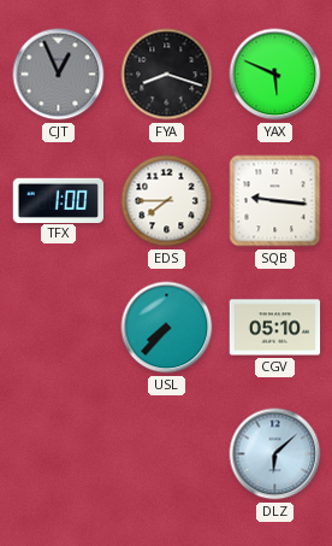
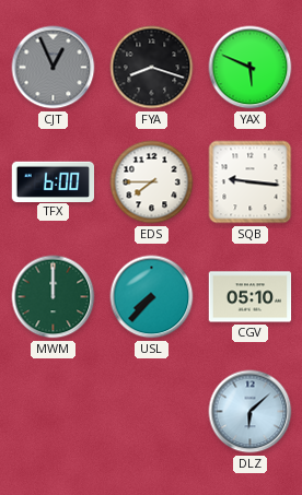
TFX: 1:00 -> 6:00 (53, 181)
MWM: none -> 12:00 (54, 297)
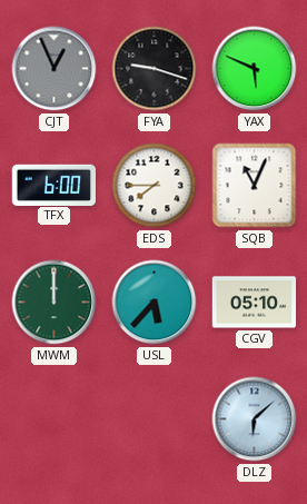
FYA: 8:18 -> 9:18 (155, 69)
SQB: 9:16 -> 11:04 (255, 186)
USL: 7:37 -> 5:37 (155, 303)
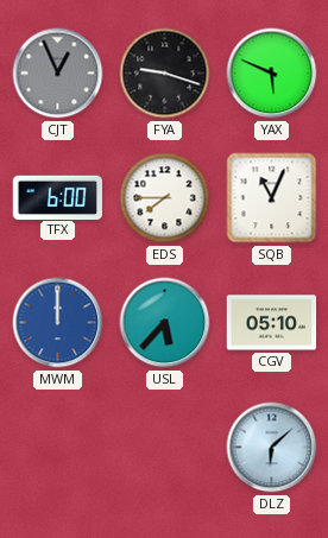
MWM dial: green -> blue (58, 323)
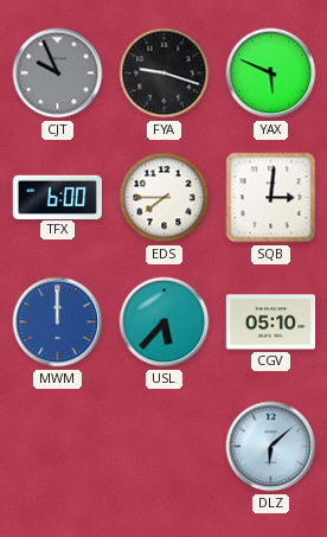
CJT: 12:56 -> 9:56 (58, 73)
SQB: 11:04 -> 3:01 (271, 198)
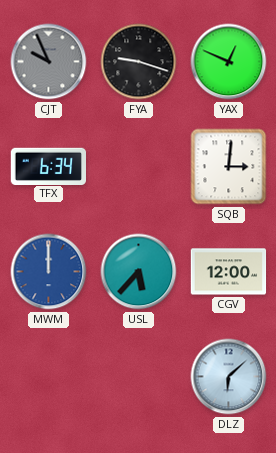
YAX: 5:49 -> 12:49 (229, 62)
TFX: 6:00 -> 6:34 (48, 166)
EDS: 7:45 -> none (165, 198)
CGV: 05:10 -> 12:00 (229, 272)
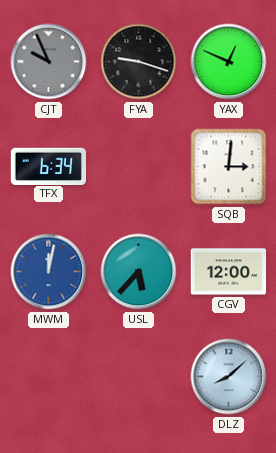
MWM: 12:00 -> 12:02 (49, 272)
DLZ: 6:08 -> 8:08 (229, 377)
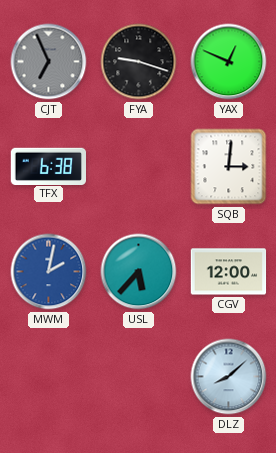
CJT: 9:56 -> 6:56 (49, 62)
TFX: 6:34 -> 6:38 (48, 166)
MWM: 12:02 -> 2:02 (49, 272)
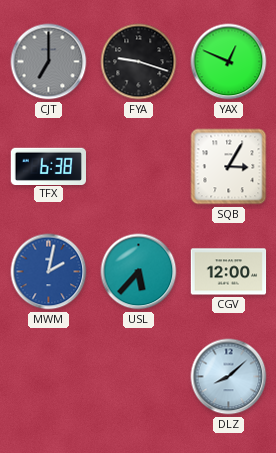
CJT: 6:56 -> 7:00 (49, 62)
SQB: 3:01 -> 3:05 (229, 167)
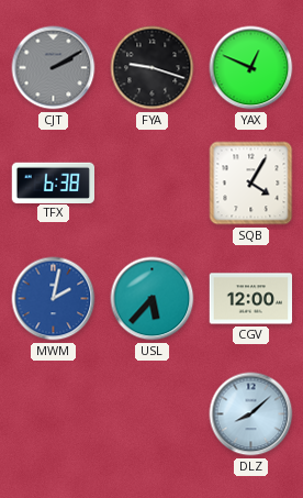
CJT: 7:00 -> 2:10 (54, 68)
SQB: 3:05 -> 4:05 (251, 184)
